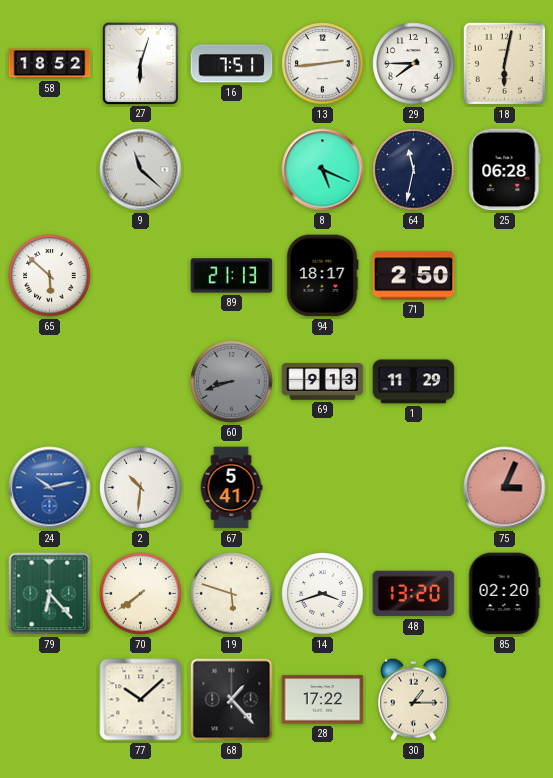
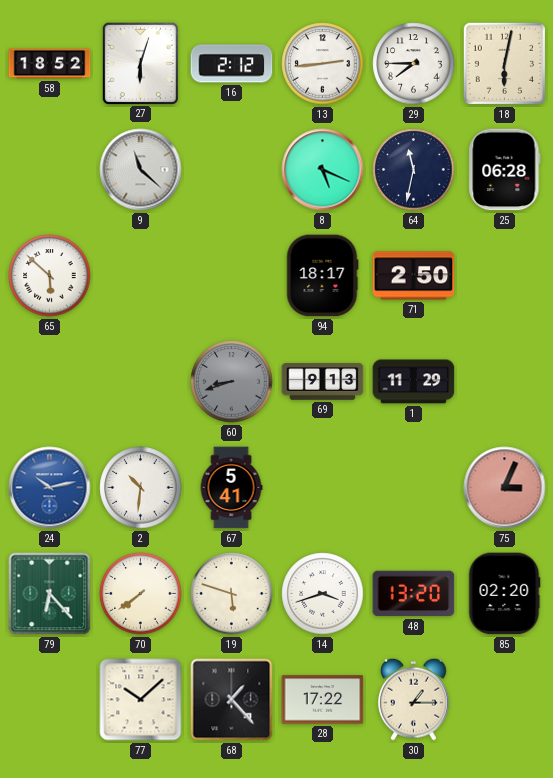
16: 7:51 -> 2:12 (232, 64)
89: 21:13 -> none (232, 276)
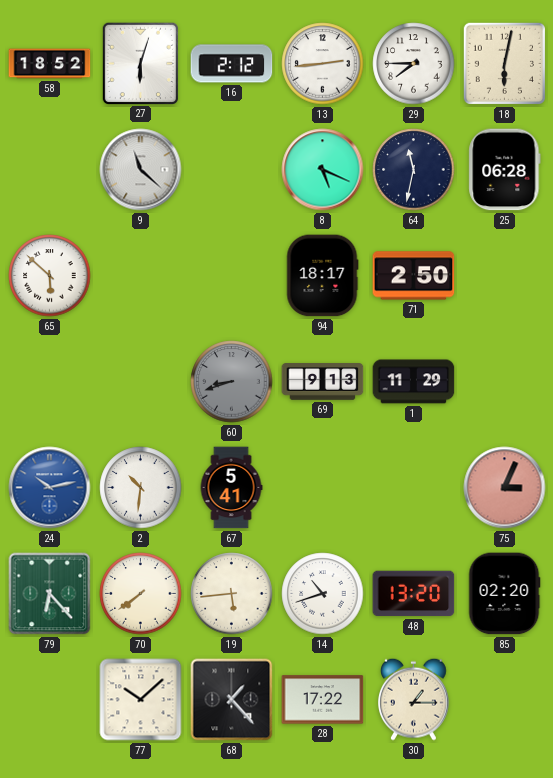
19: 5:48 -> 5:44 (232, 594)
14: 3:42 -> 10:42 (323, 594)
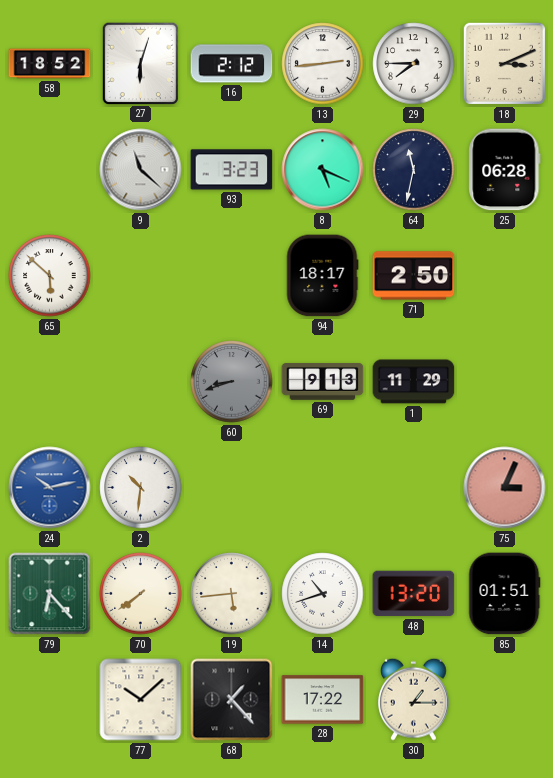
18: 6:02 -> 3:11 (504, 63)
93: none -> 3:23 (232, 170)
67: 5:41 -> none (231, 488)
85: 02:20 -> 01:51 (504, 594)
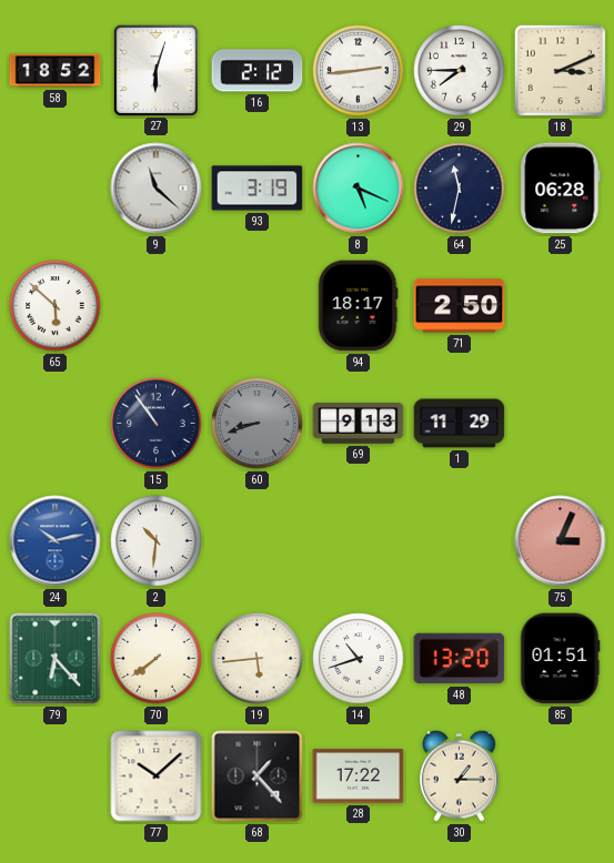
93: 3:23 -> 3:19 (258, 189)
15: none -> 10:54 (157, 424)
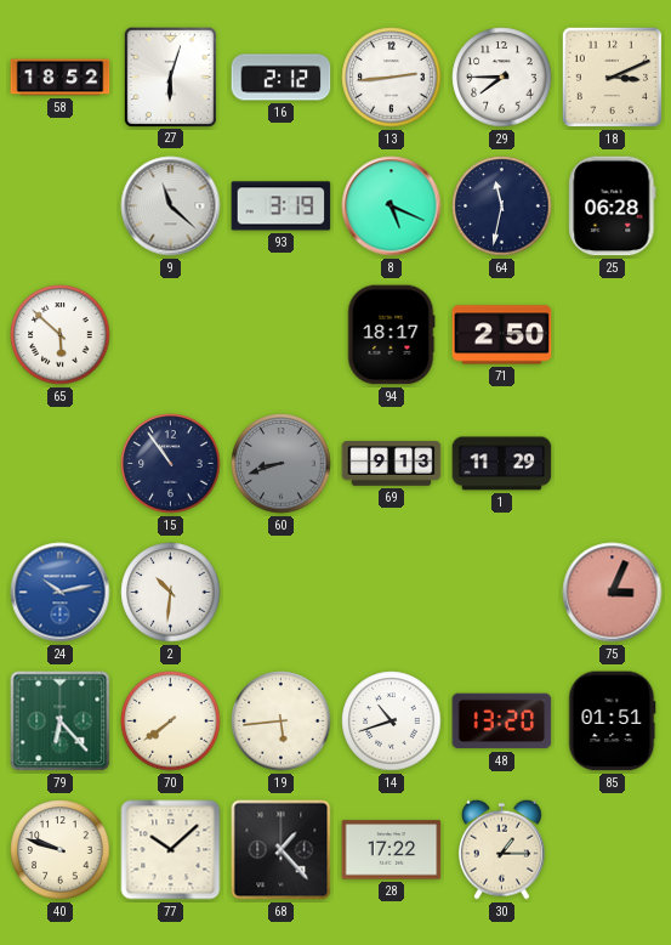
40: none -> 9:48 (61, 850)
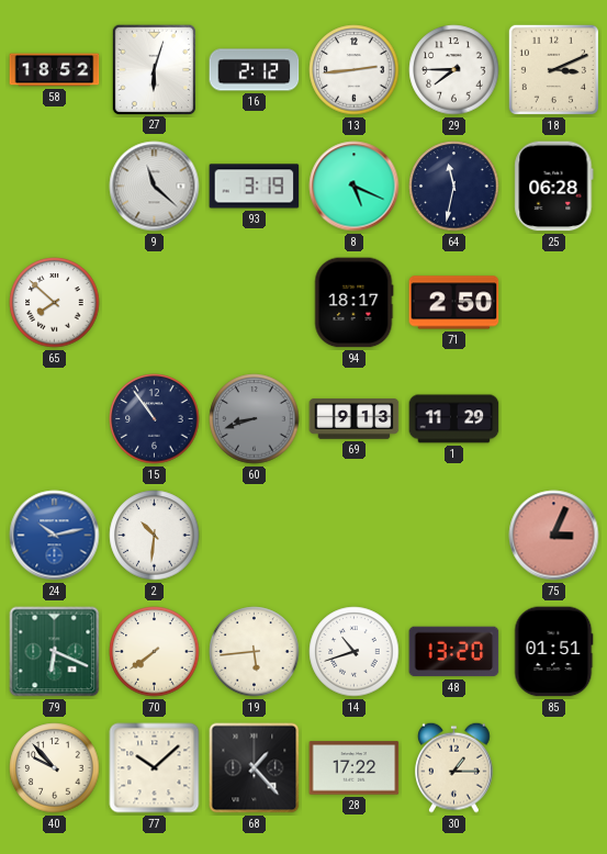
65: 5:52 -> 7:52 (55, 303)
79: 6:23 -> 6:19 (55, 652)
40: 9:48 -> 9:53 (55, 768)
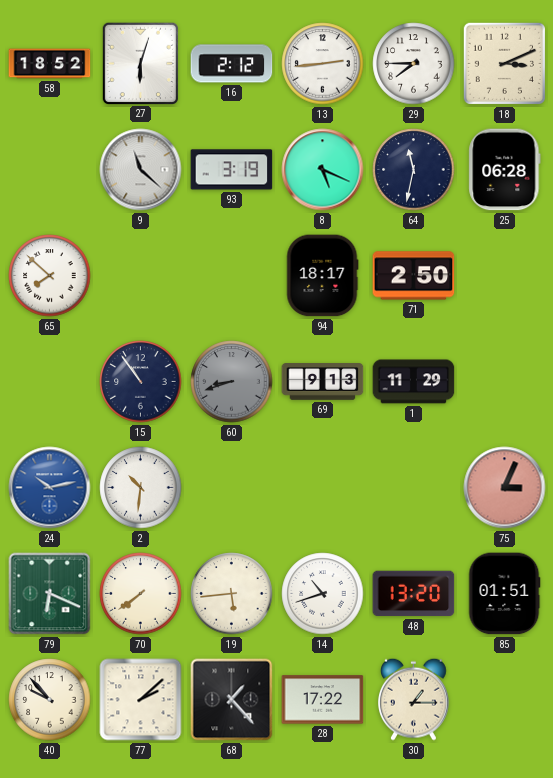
77: 10:08 -> 2:08 (141, 700)
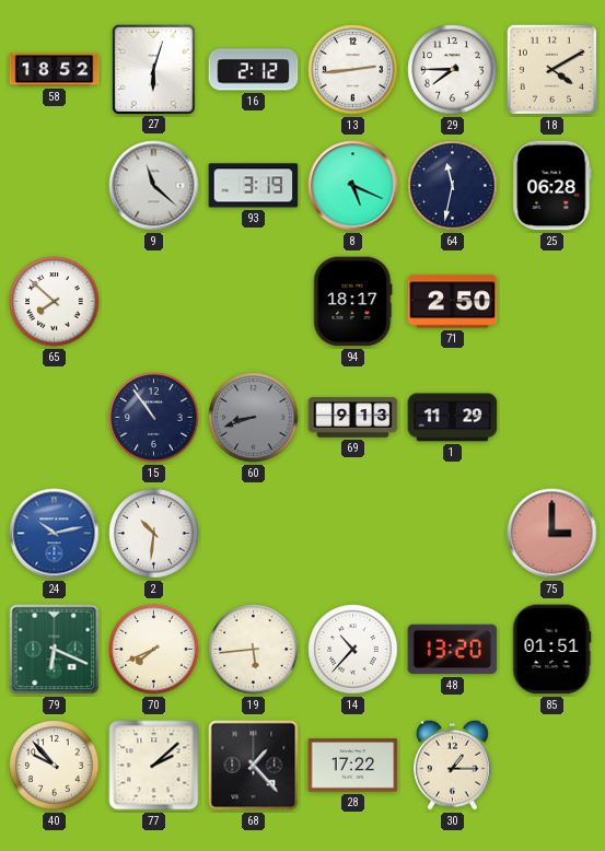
18: 3:11 -> 4:10 (551, 69)
75: 3:04 -> 3:00 (552, 534)
70: 7:39 -> 7:41 (154, 650)
14: 10:42 -> 10:37 (353, 650)
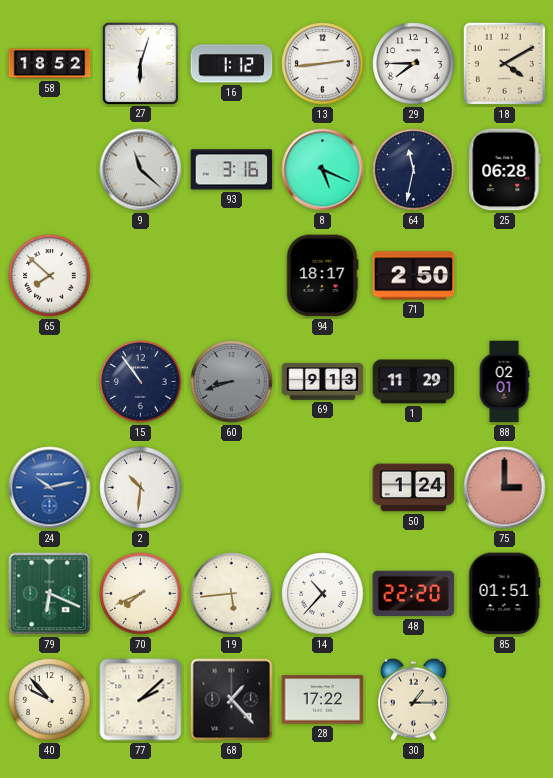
16: 2:12 -> 1:12 (232, 64)
93: 3:19 -> 3:16 (232, 170)
88: none -> 02:01 (504, 382)
50: none -> 1:24 (414, 488)
48: 13:20 -> 22:20 (414, 594)
